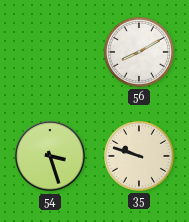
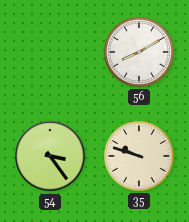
54: 3:27 -> 3:24 (50, 156)
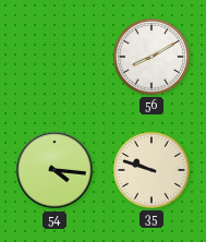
54: 3:24 -> 4:16 (54, 170)
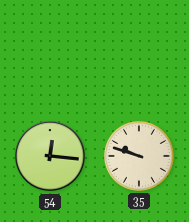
56: 8:10 -> none (152, 57)
54: 4:16 -> 12:16 (50, 156)
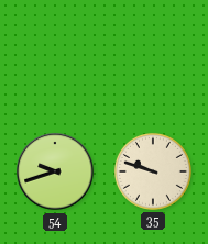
54: 12:16 -> 9:42 (55, 171)
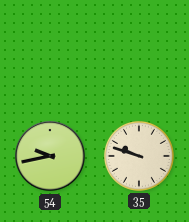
54: 9:42 -> 9:43 (50, 156)
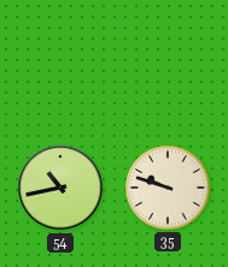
54: 9:43 -> 10:43 (60, 188)
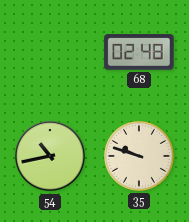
68: none -> 02:48 (139, 52)
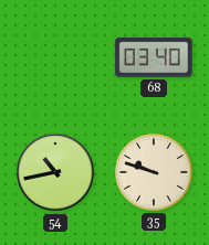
68: 02:48 -> 03:40 (154, 57)
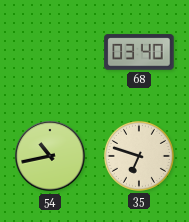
35: 9:48 -> 6:48 (139, 156)
